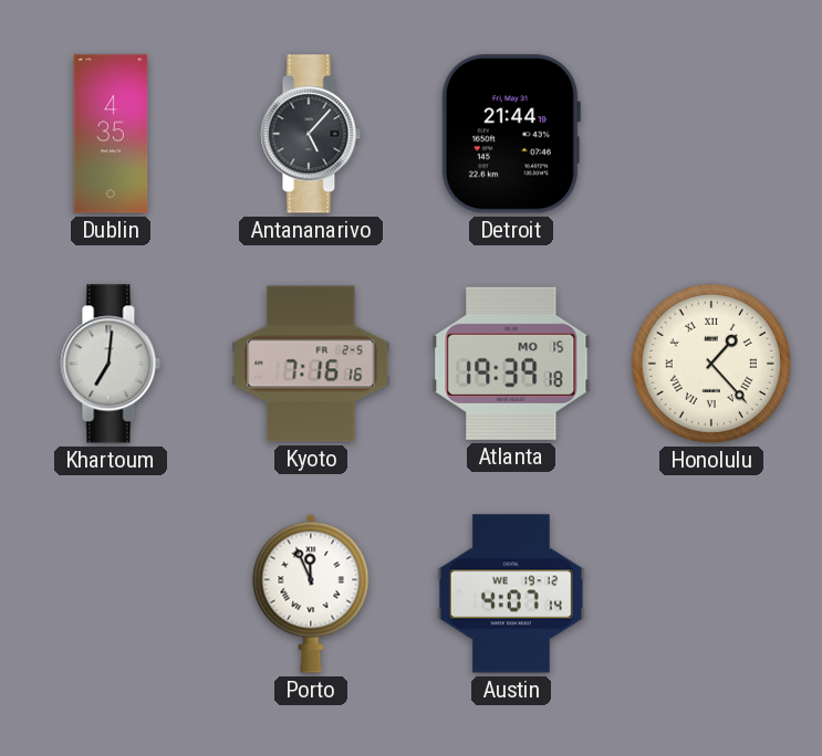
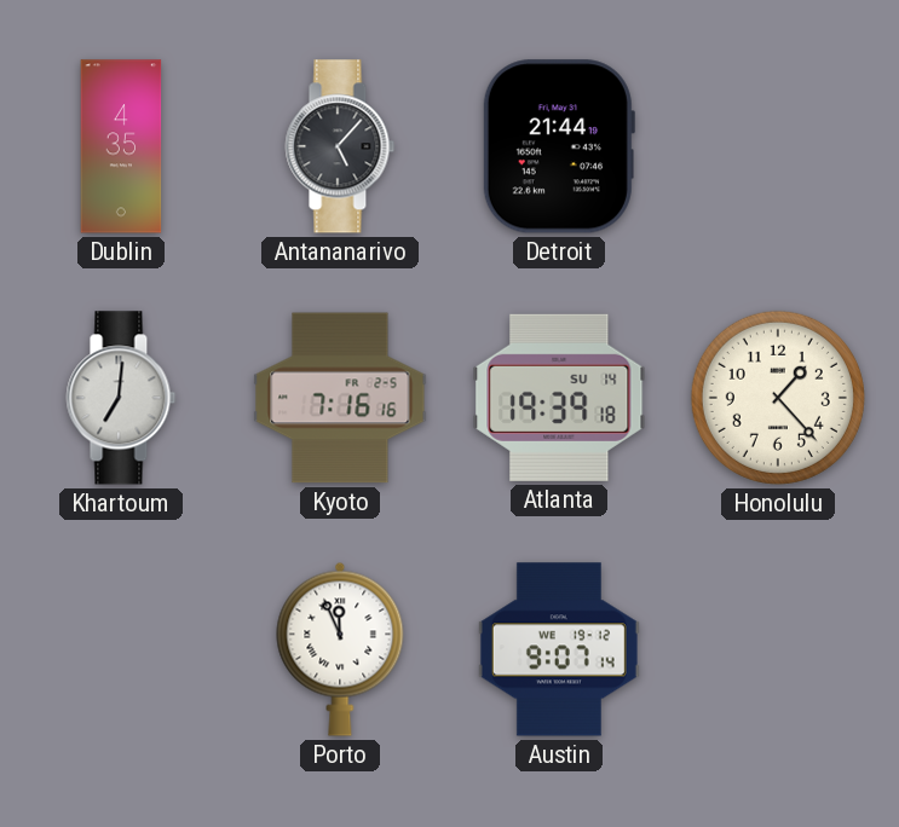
Atlanta date: MO 15 -> SU 14 (559, 398)
Honolulu numerals: Roman -> Arabic (778, 398)
Austin: 4:07 -> 9:07 (559, 649)
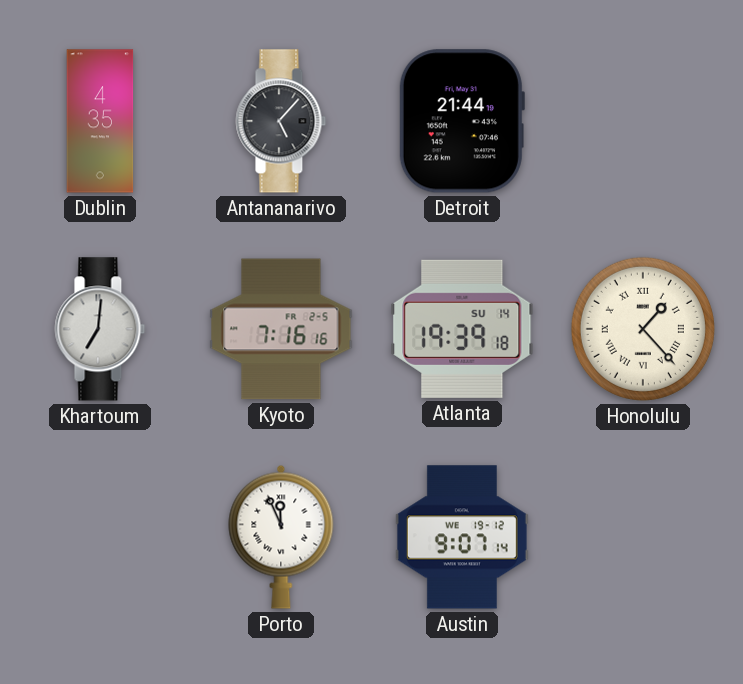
Honolulu numerals: Arabic -> Roman (643, 329)
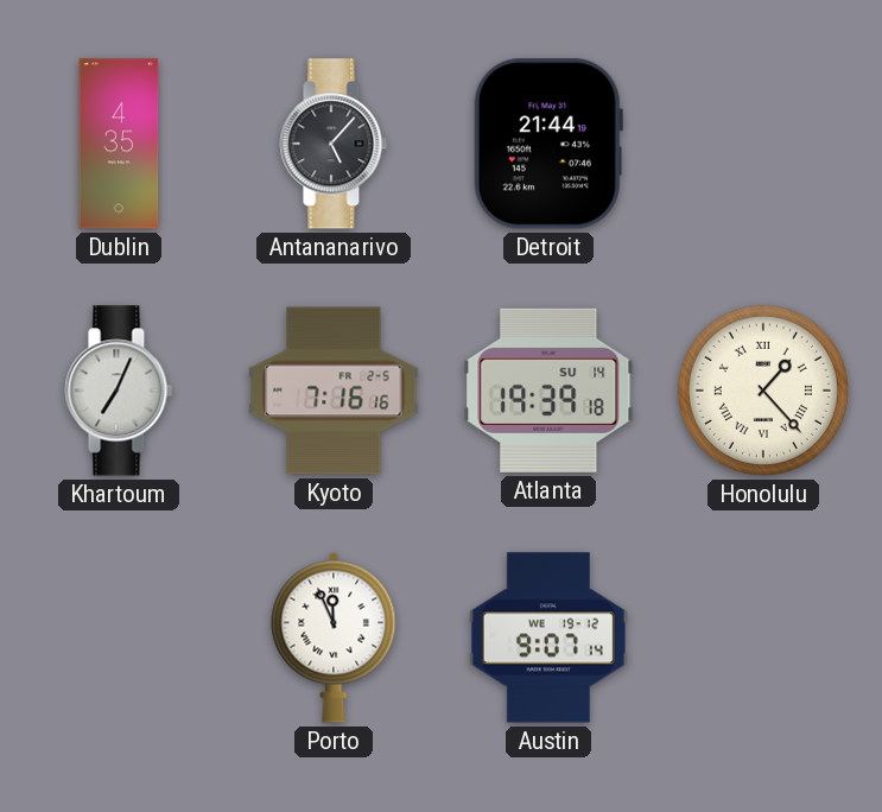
Khartoum: 7:01 -> 7:04 (119, 391)
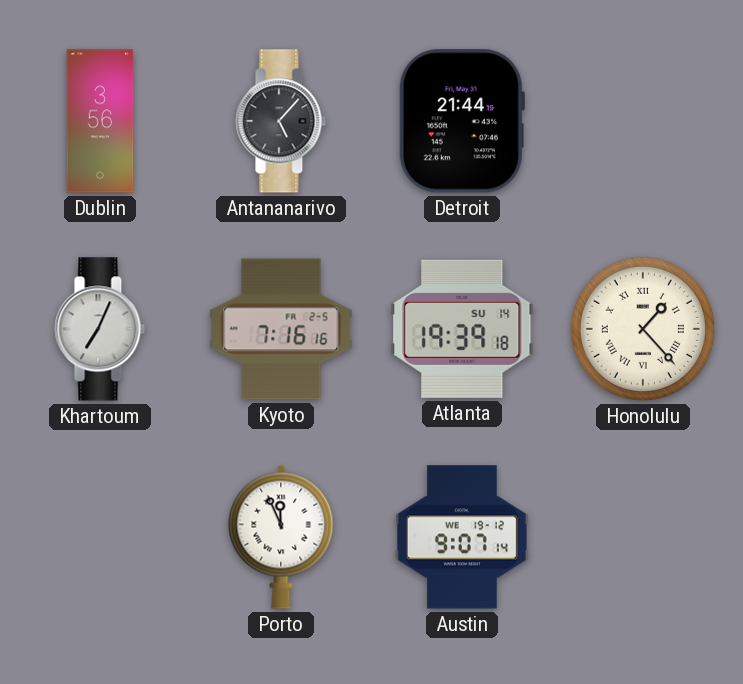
Dublin: 4:35 -> 3:56 (100, 121)
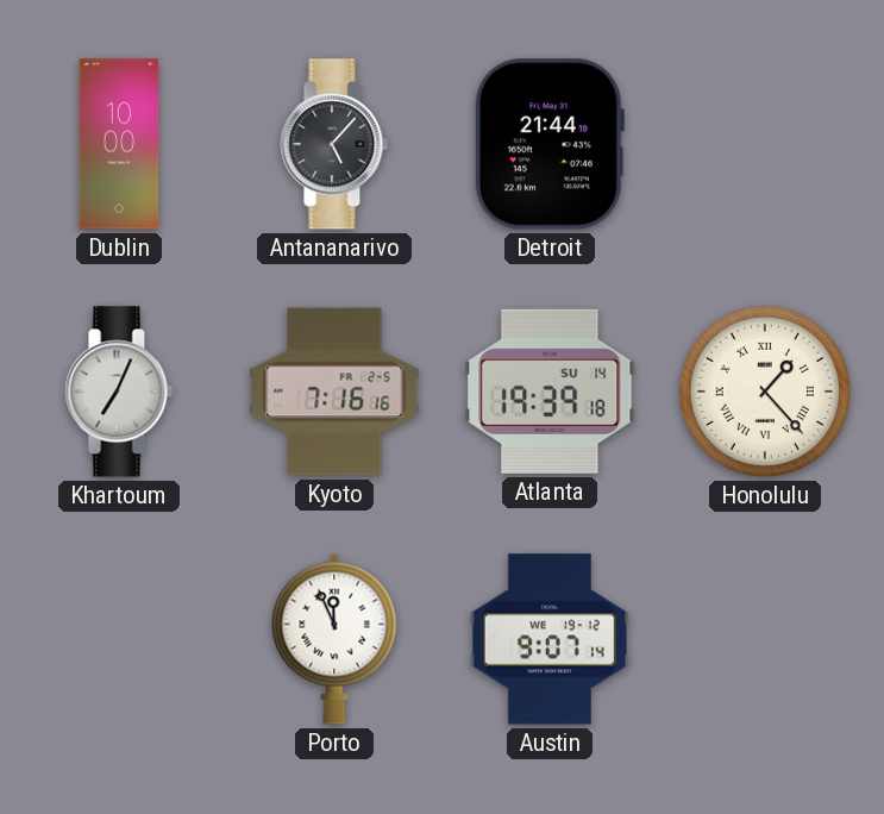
Dublin: 3:56 -> 10:00 (119, 144)
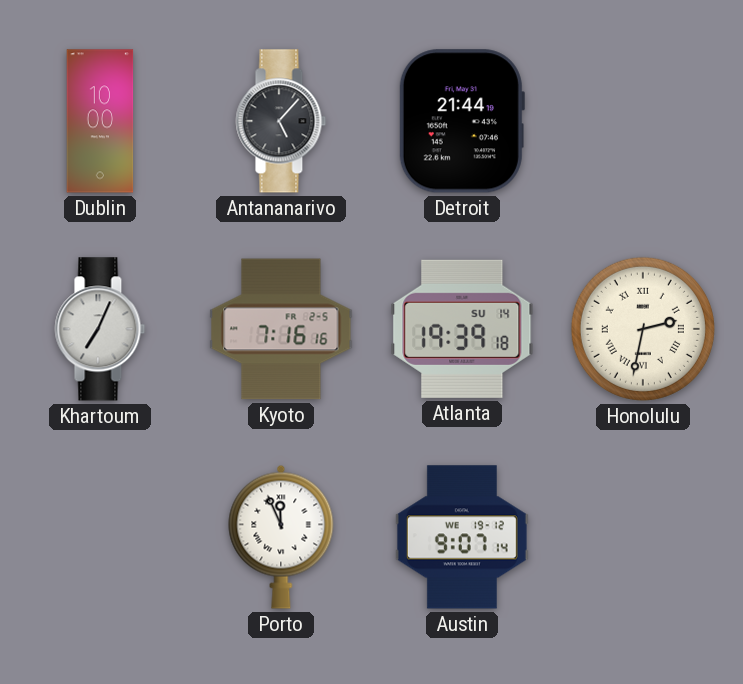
Honolulu: 1:23 -> 2:32 (643, 329)
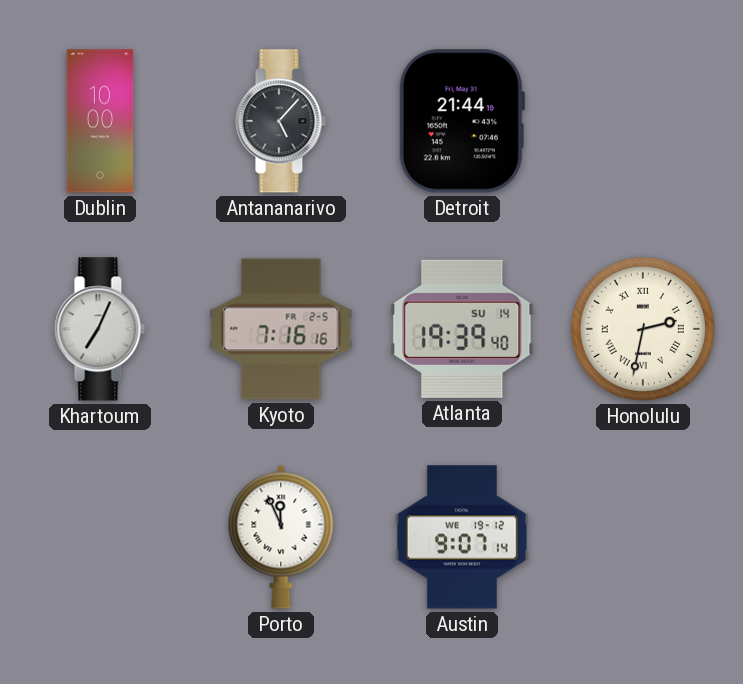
Atlanta: 19:39:18 -> 19:39:40 (462, 329)
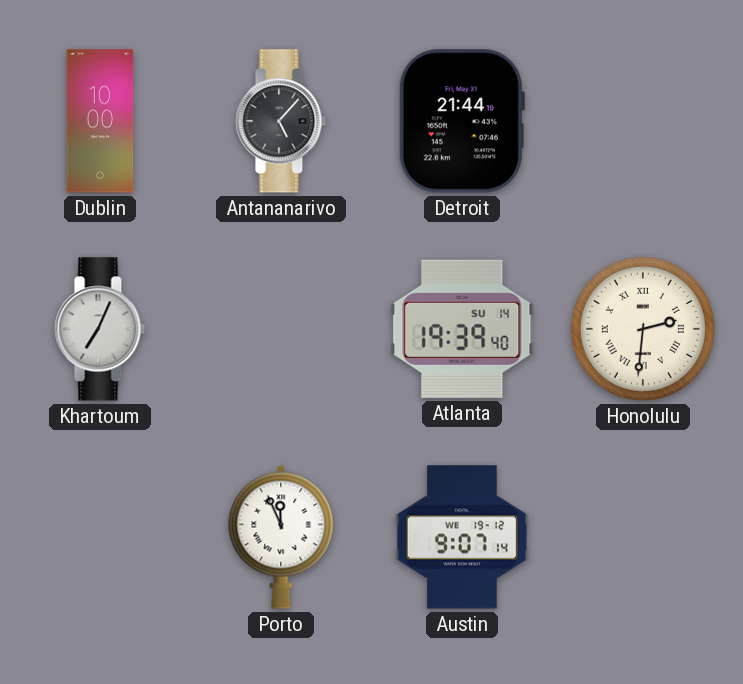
Kyoto: 7:16 -> none (281, 329)
Honolulu: 2:32 -> 2:31 (643, 329)
